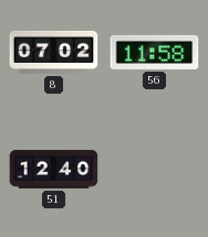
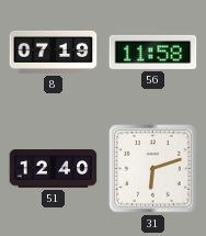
8: 07:02 -> 07:19 (54, 52)
31: none -> 6:12 (153, 169)
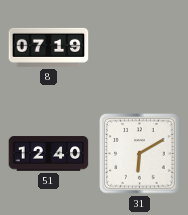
56: 11:58 -> none (153, 52)
31: 6:12 -> 6:10 (140, 154)
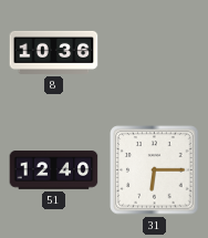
8: 07:19 -> 10:36 (54, 52)
31: 6:10 -> 6:15 (155, 170)
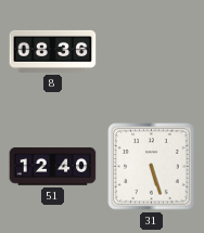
8: 10:36 -> 08:36 (53, 51)
31: 6:15 -> 5:27 (152, 167)
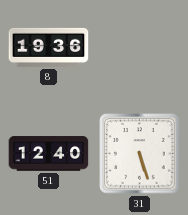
8: 08:36 -> 19:36 (49, 47)
